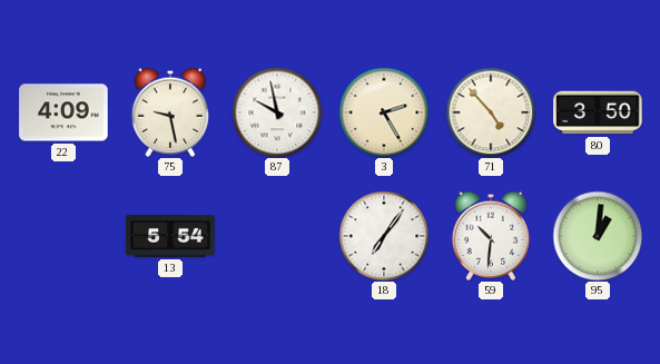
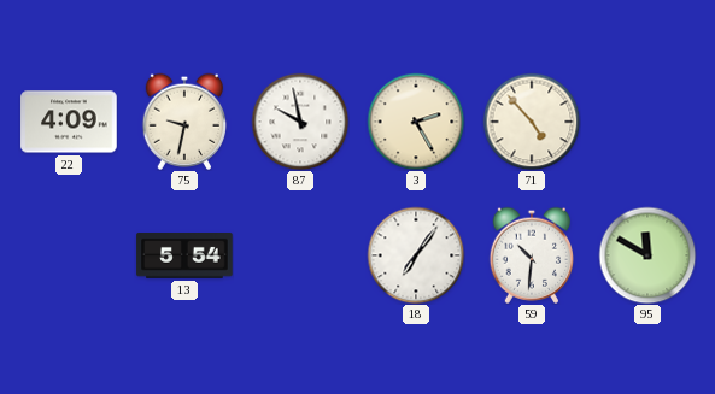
75: 9:28 -> 9:32 (184, 122)
80: 3:50 -> none (598, 112)
95: 1:01 -> 11:50 (647, 255)
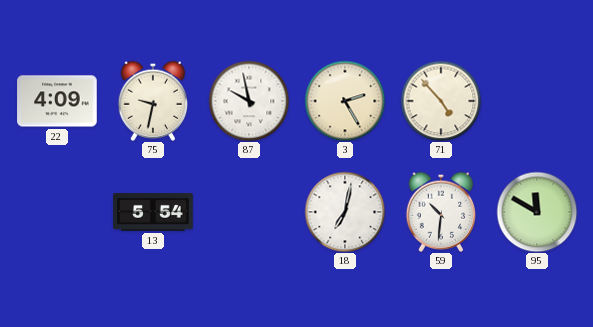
18: 7:06 -> 7:02 (345, 212)
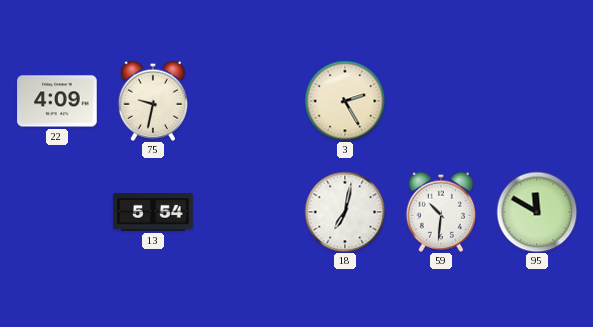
87: 9:58 -> none (249, 101)
71: 4:53 -> none (441, 101)
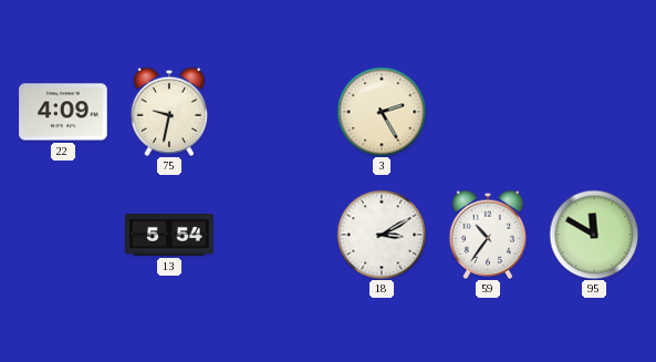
18: 7:02 -> 3:10 (382, 235)
59: 10:31 -> 10:36 (488, 235)
